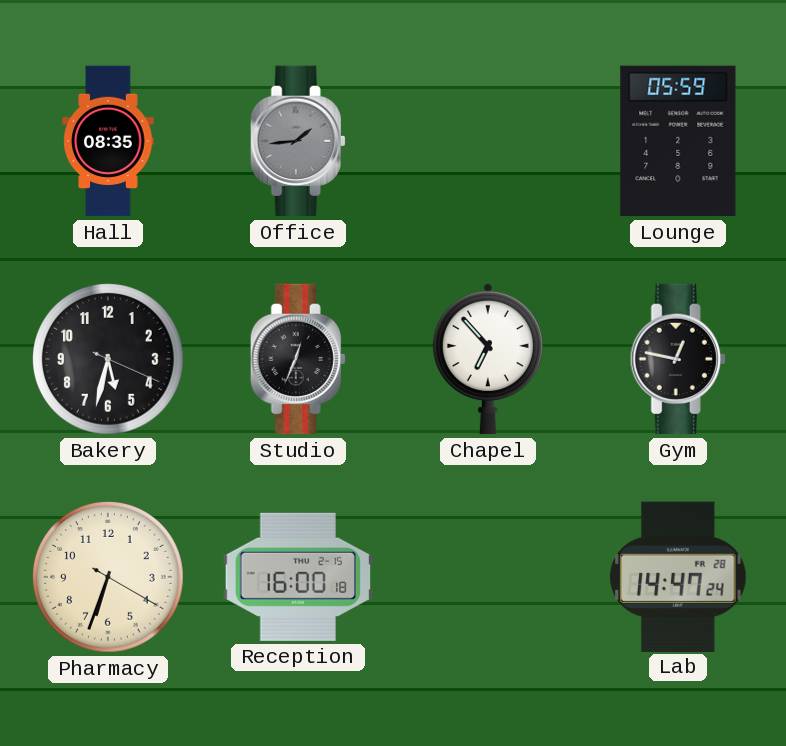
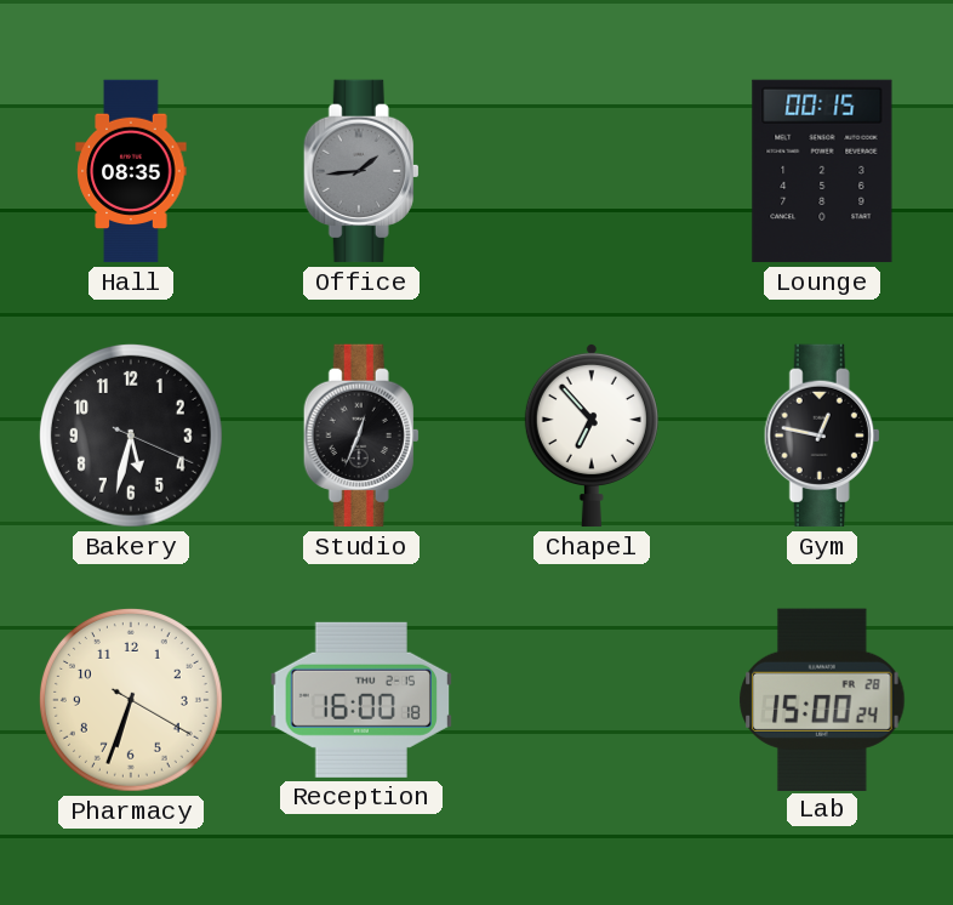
Lounge: 05:59 -> 00:15 (822, 171)
Lab: 14:47 -> 15:00 (822, 699)
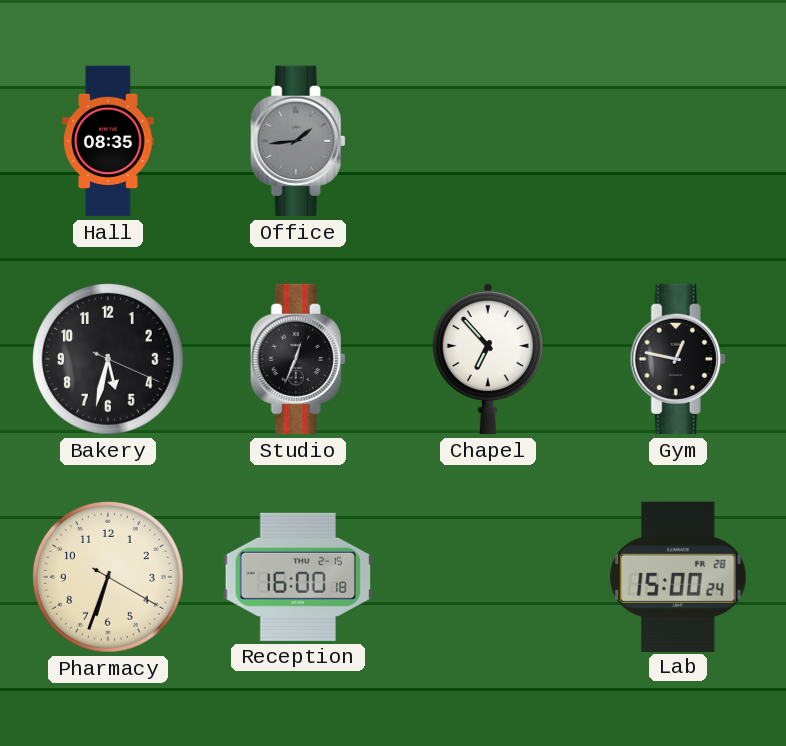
Lounge: 00:15 -> none (822, 171)
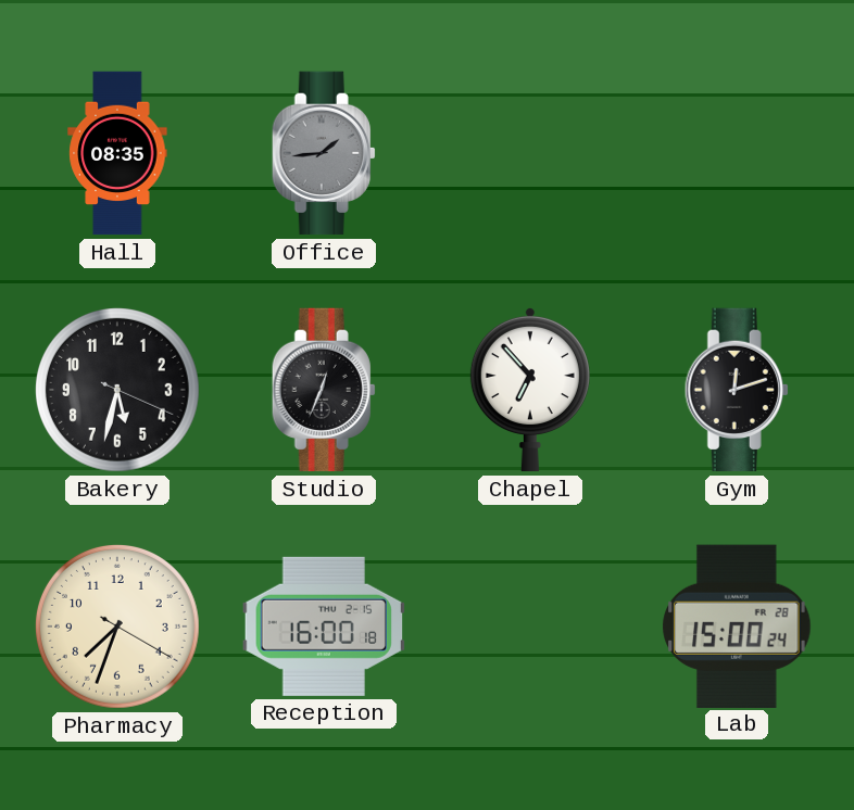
Gym: 12:47 -> 12:12 (737, 390)
Pharmacy: 6:33 -> 7:33 (117, 627)
